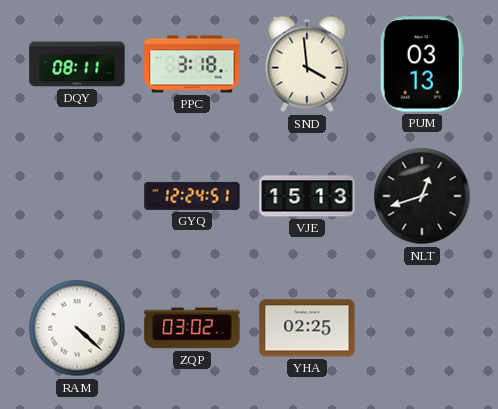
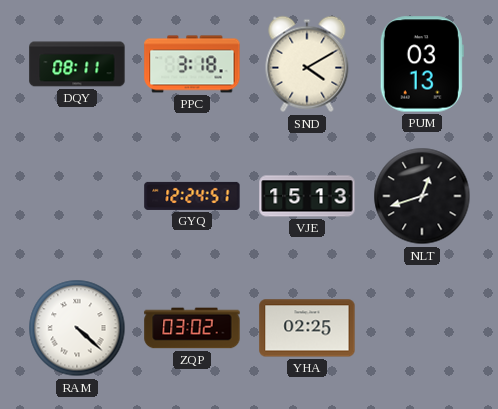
SND: 3:59 -> 4:10 (307, 64)
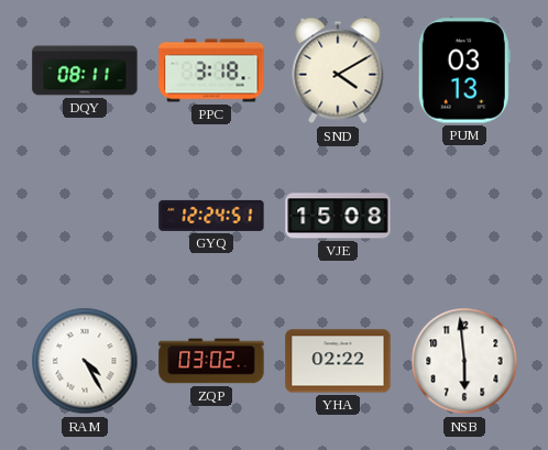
VJE: 15:13 -> 15:08 (338, 216)
NLT: 12:42 -> none (422, 196)
RAM: 4:22 -> 4:25 (85, 361)
YHA: 02:25 -> 02:22 (338, 361)
NSB: none -> 5:59 (464, 361)
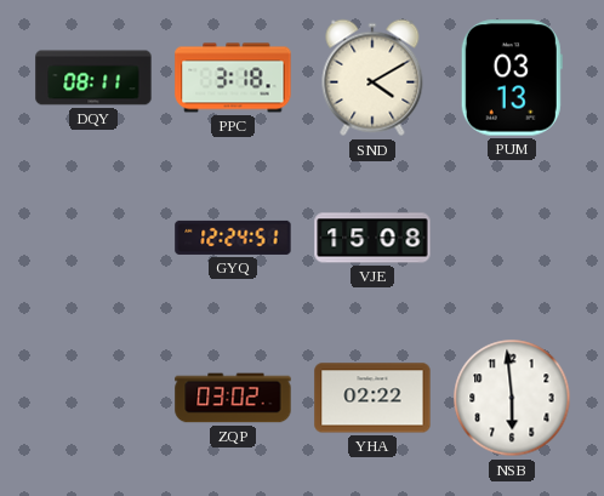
RAM: 4:25 -> none (85, 361)
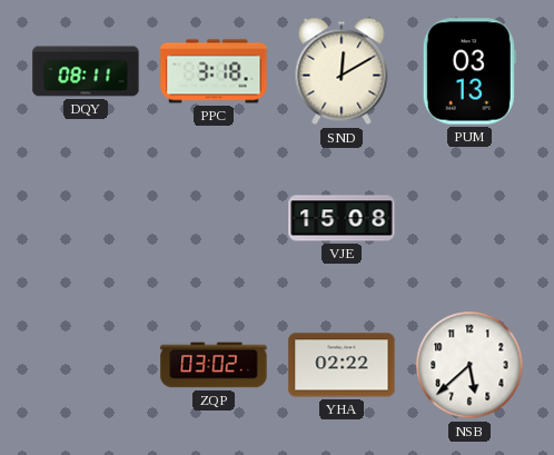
SND: 4:10 -> 12:10 (342, 71)
GYQ: 12:24 -> none (233, 238)
NSB: 5:59 -> 5:38 (469, 365)
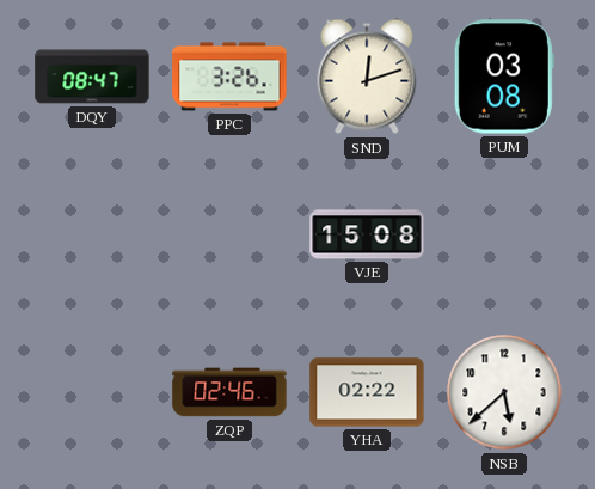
DQY: 08:11 -> 08:47 (92, 77)
PPC: 3:18 -> 3:26 (229, 77)
SND: 12:10 -> 12:12 (367, 77)
PUM: 03:13 -> 03:08 (504, 77)
ZQP: 03:02 -> 02:46 (229, 392)
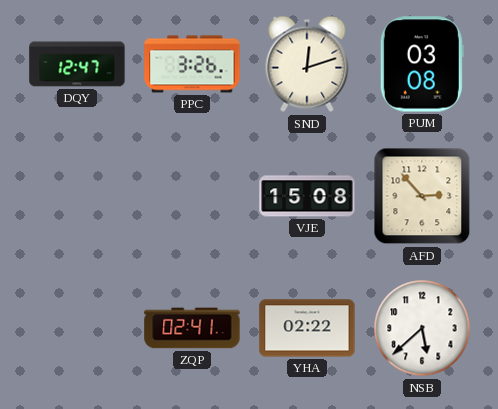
DQY: 08:47 -> 12:47 (77, 64)
AFD: none -> 2:53 (422, 196)
ZQP: 02:46 -> 02:41 (192, 328)
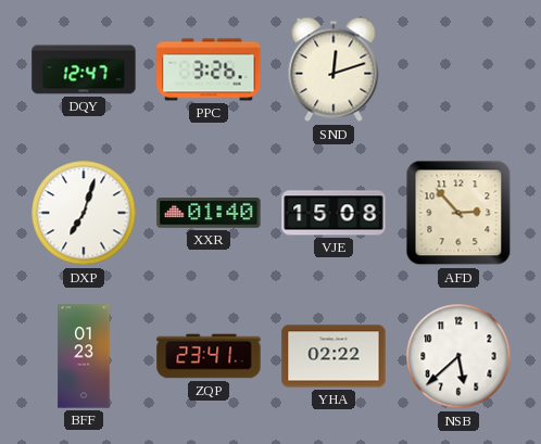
PUM: 03:08 -> none (422, 64)
DXP: none -> 7:03 (84, 213)
XXR: none -> 01:40 (209, 214)
BFF: none -> 01:23 (84, 356)
ZQP: 02:41 -> 23:41 (209, 356)
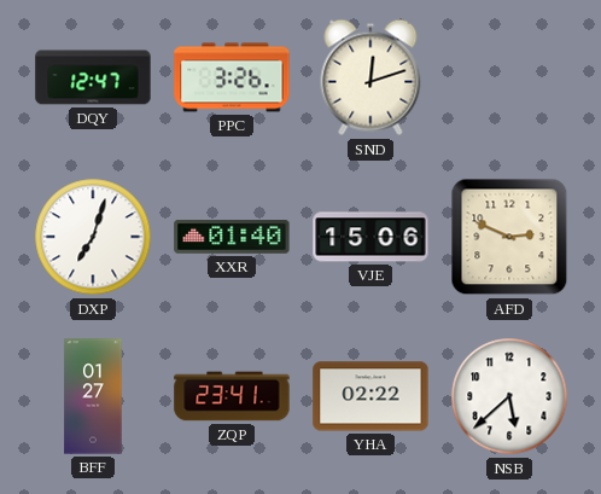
VJE: 15:08 -> 15:06 (370, 237)
AFD: 2:53 -> 2:49 (509, 237)
BFF: 01:23 -> 01:27 (93, 396)
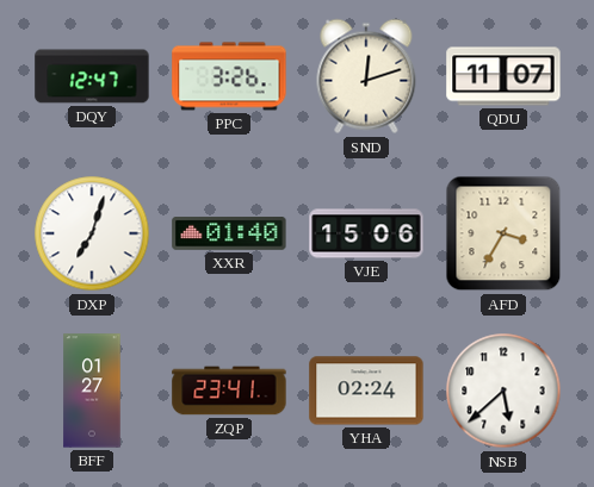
QDU: none -> 11:07 (503, 76)
AFD: 2:49 -> 3:35 (503, 233)
YHA: 02:22 -> 02:24 (366, 391)
